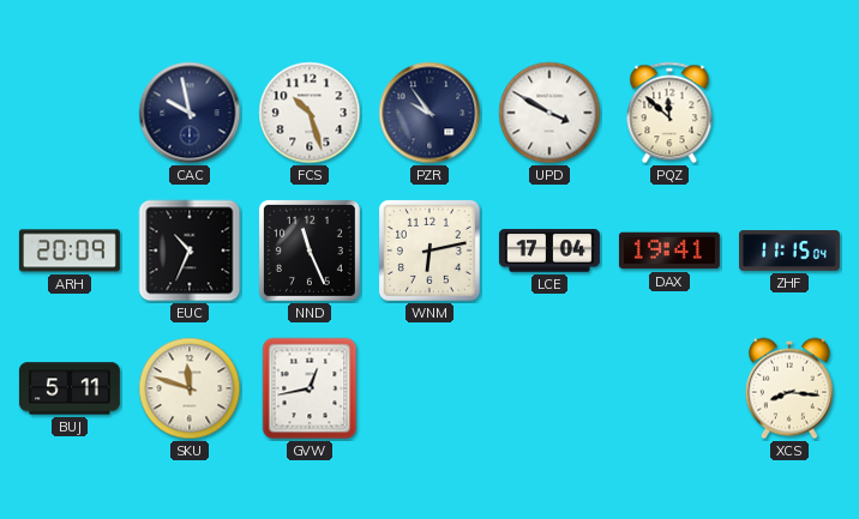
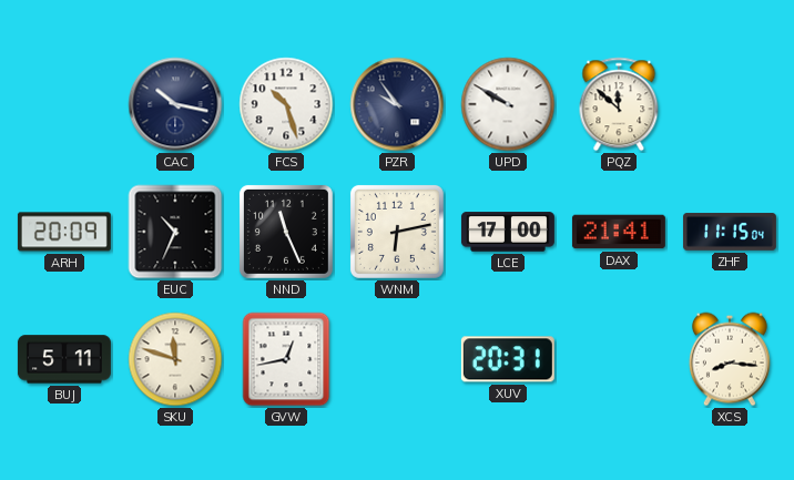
CAC: 9:58 -> 10:17 (175, 104)
UPD: 3:50 -> 9:50 (508, 104)
LCE: 17:04 -> 17:00 (508, 232)
DAX: 19:41 -> 21:41 (619, 232)
XUV: none -> 20:31 (508, 359)
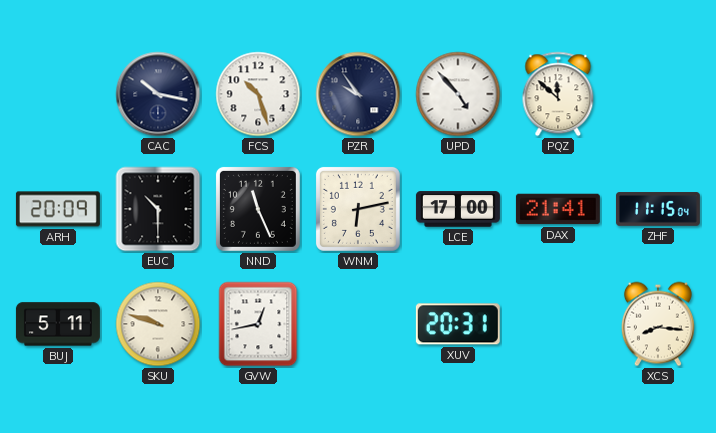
UPD: 9:50 -> 4:53 (458, 94)
EUC: 10:34 -> 10:30 (158, 209)
SKU: 11:48 -> 9:48 (158, 324)
